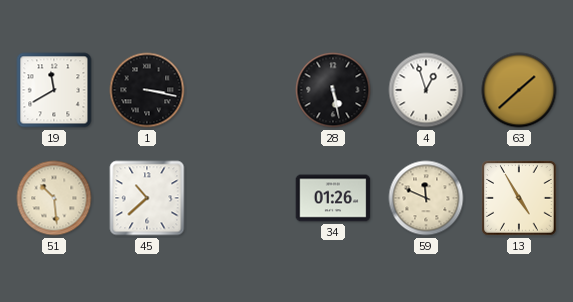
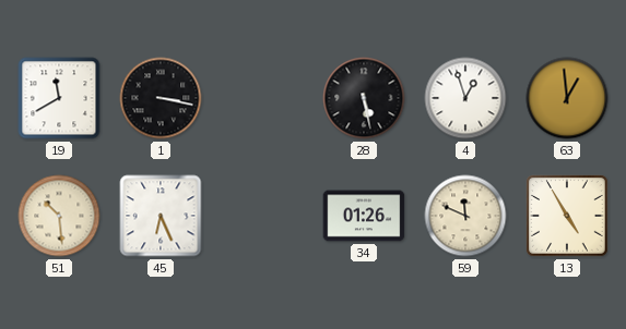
63: 1:38 -> 12:59 (567, 98)
45: 10:38 -> 6:26 (161, 216)
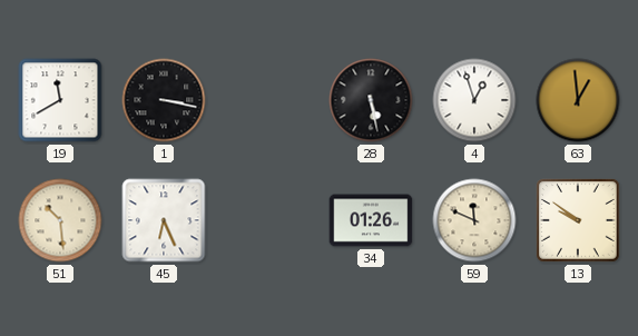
13: 4:55 -> 9:51 (578, 220)
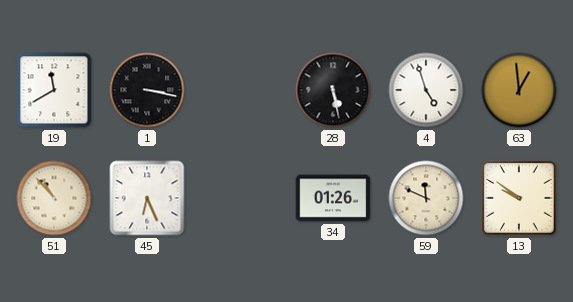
4: 12:57 -> 4:57 (426, 90)
51: 10:29 -> 10:53 (54, 198)
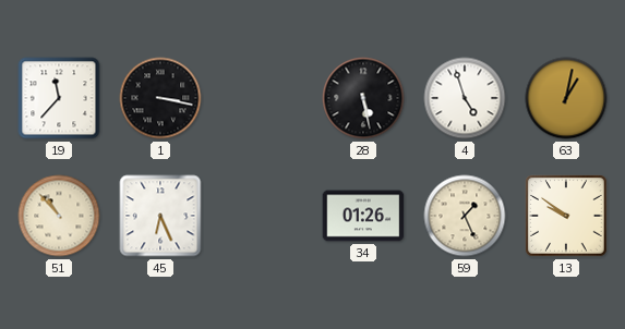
19: 11:40 -> 11:37 (59, 98)
63: 12:59 -> 1:02 (566, 98)
59: 11:49 -> 1:26 (465, 216)
